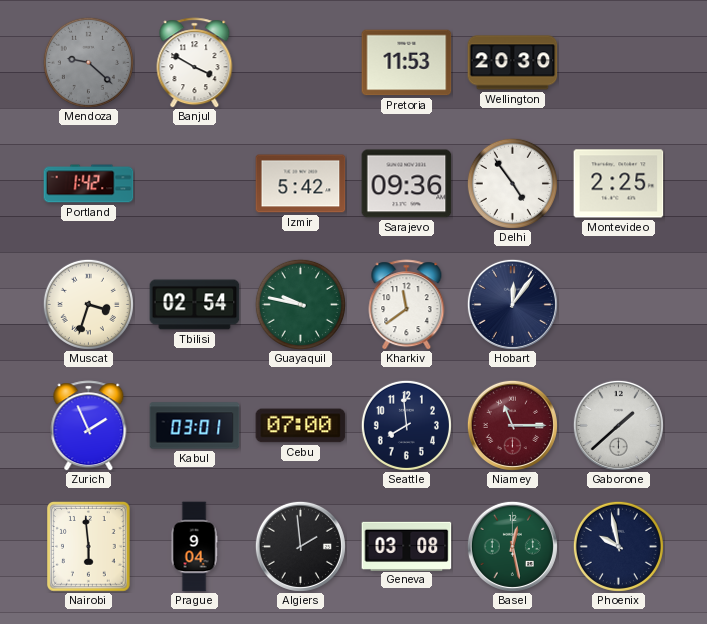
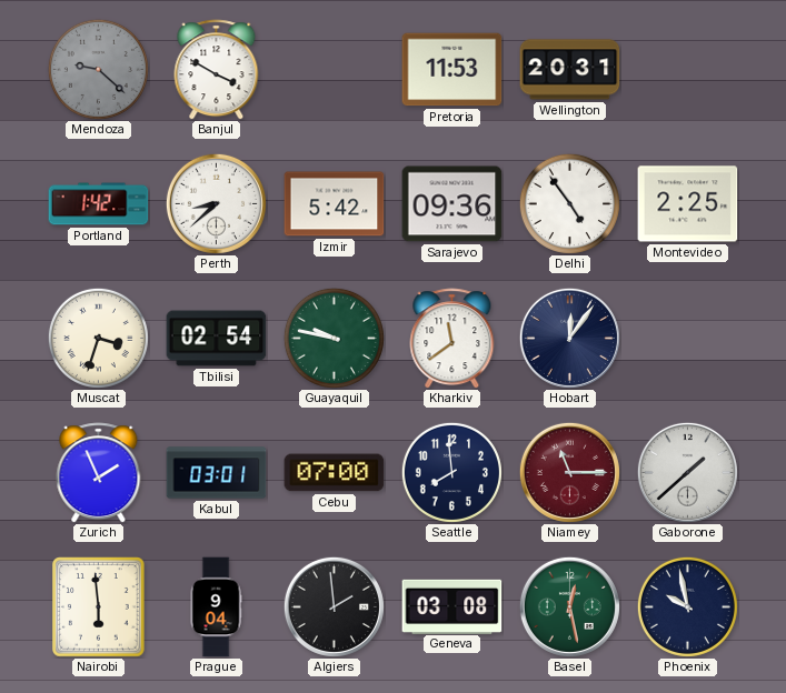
Wellington: 20:30 -> 20:31 (570, 70)
Perth: none -> 8:38 (216, 203)
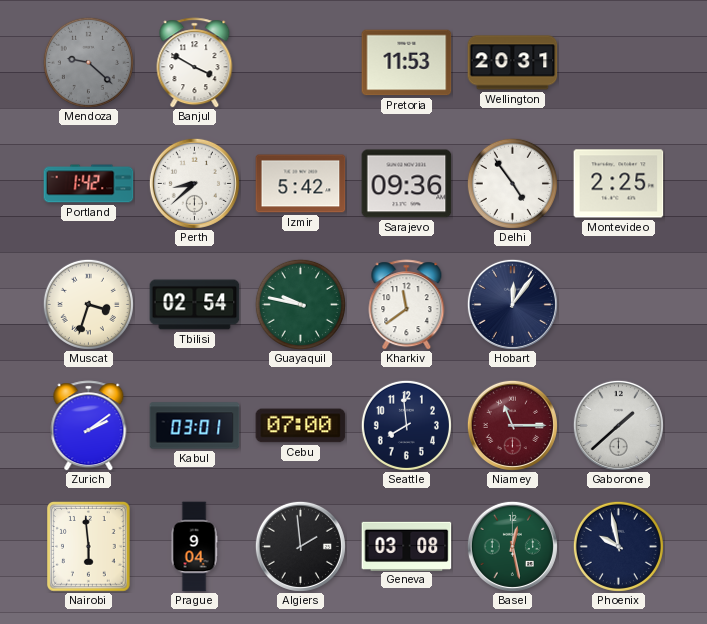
Zurich: 1:56 -> 2:09 (89, 426)
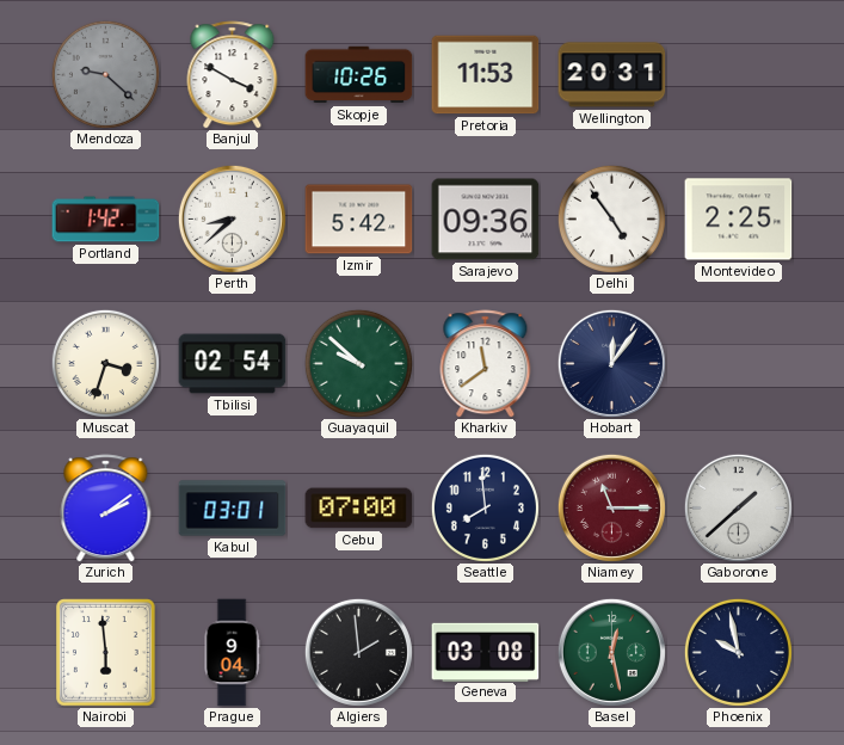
Skopje: none -> 10:26 (359, 75)
Guayaquil: 9:47 -> 9:52 (358, 363)
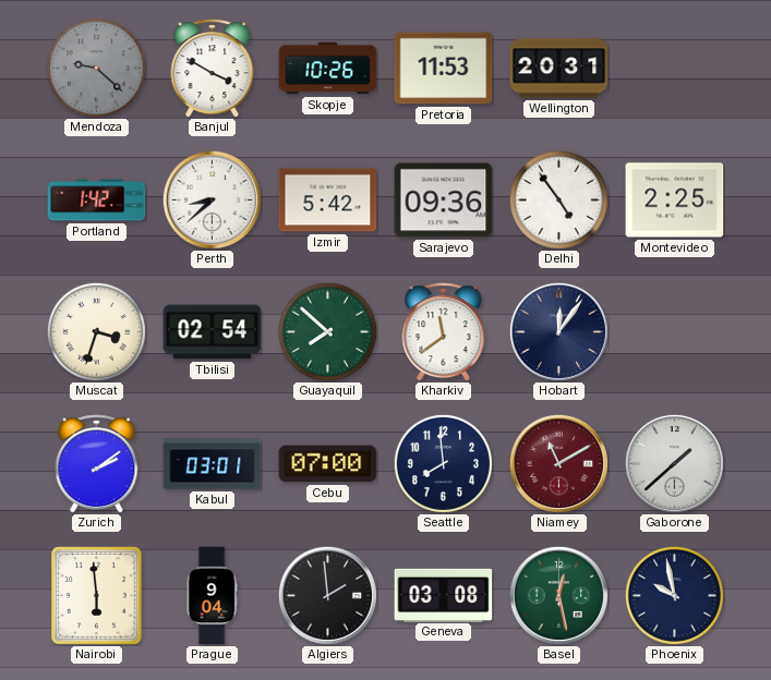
Guayaquil: 9:52 -> 7:52 (327, 331)
Niamey: 11:15 -> 11:10 (558, 463)
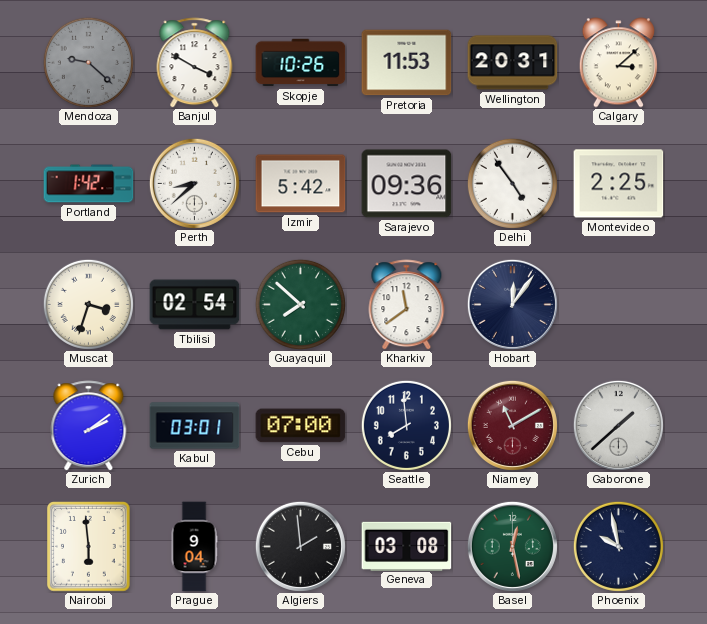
Calgary: none -> 3:08 (618, 63)
